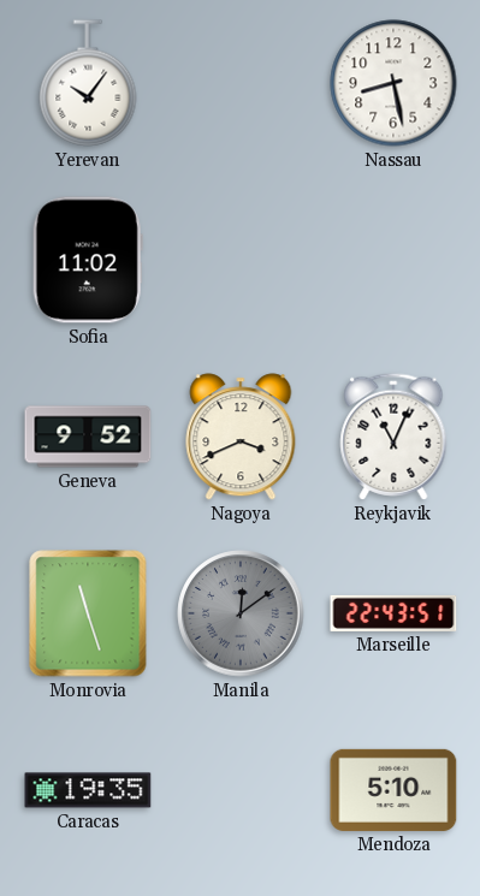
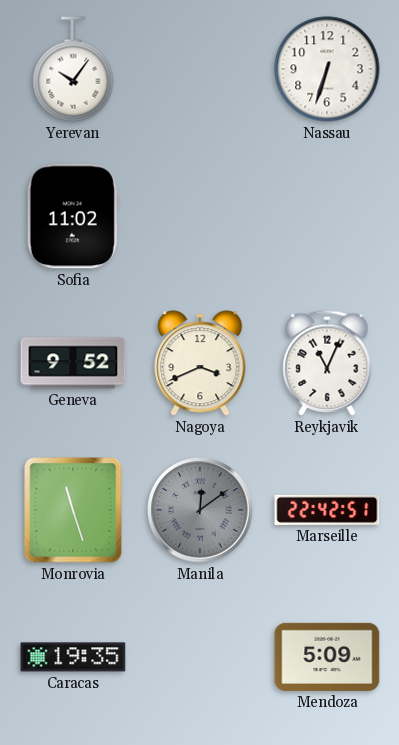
Nassau: 8:28 -> 6:33 (327, 69)
Marseille: 22:43 -> 22:42 (327, 510)
Mendoza: 5:10 -> 5:09 (327, 657)
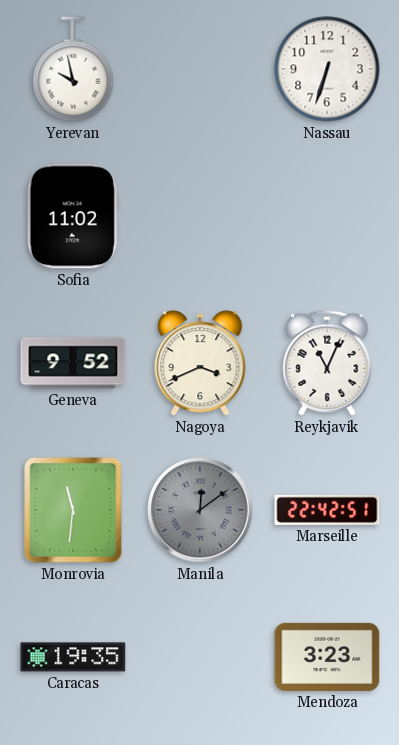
Yerevan: 10:06 -> 9:58 (73, 69)
Monrovia: 11:27 -> 11:31 (73, 510)
Mendoza: 5:09 -> 3:23 (327, 657)
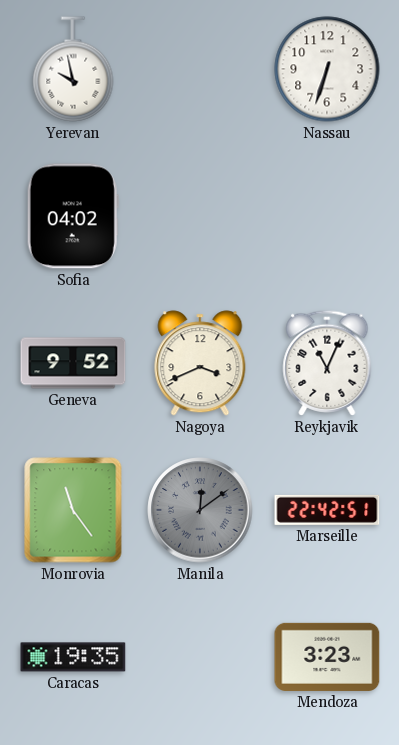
Sofia: 11:02 -> 04:02 (73, 216)
Monrovia: 11:31 -> 11:24 (73, 510)
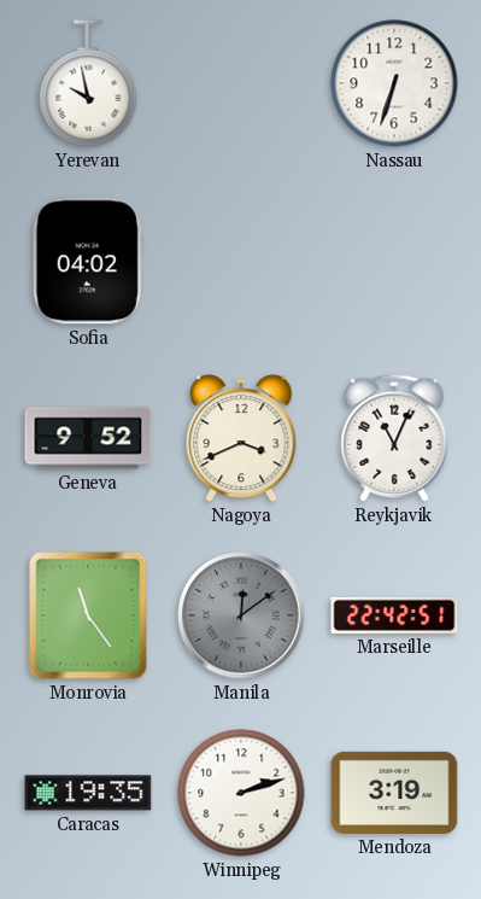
Winnipeg: none -> 2:12 (241, 793)
Mendoza: 3:23 -> 3:19 (394, 793)
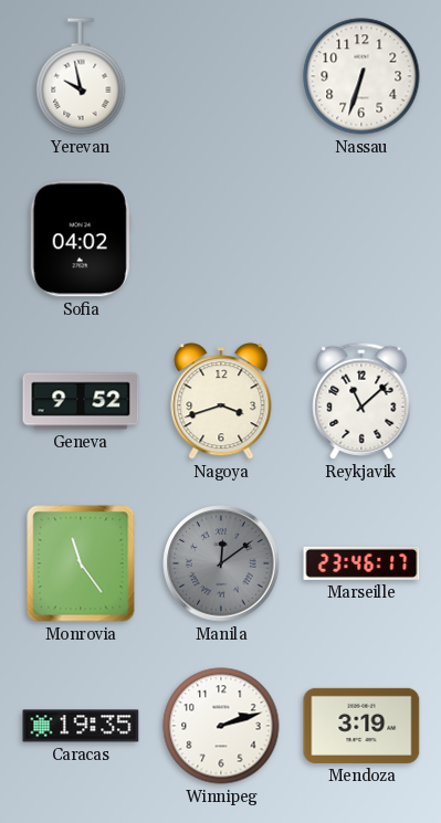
Nagoya: 3:41 -> 3:42 (221, 401)
Reykjavik: 11:04 -> 11:08 (361, 401)
Marseille: 22:42 -> 23:46 (361, 563)
